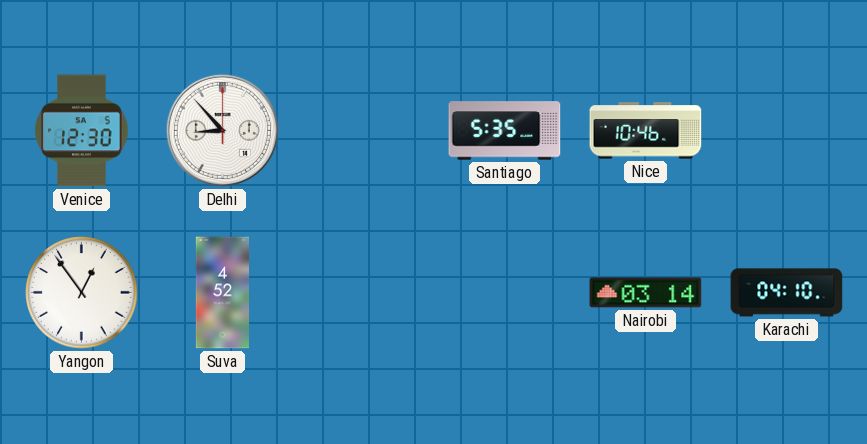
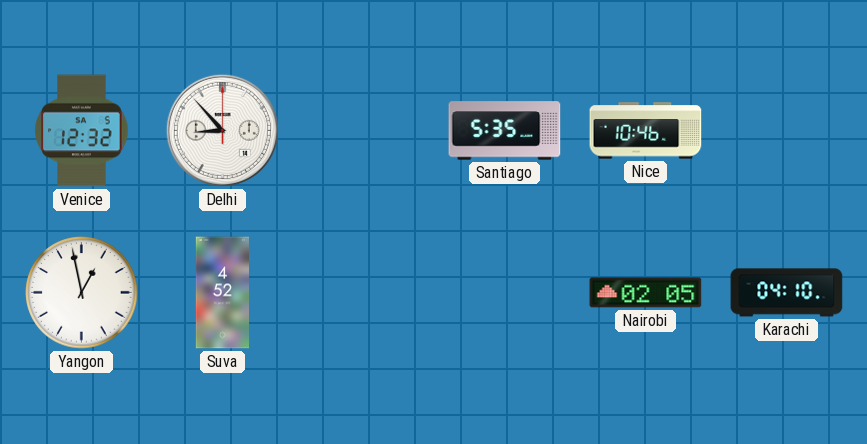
Venice: 12:30 -> 12:32 (82, 131)
Yangon: 12:54 -> 12:58 (82, 293)
Nairobi: 03:14 -> 02:05 (646, 293)
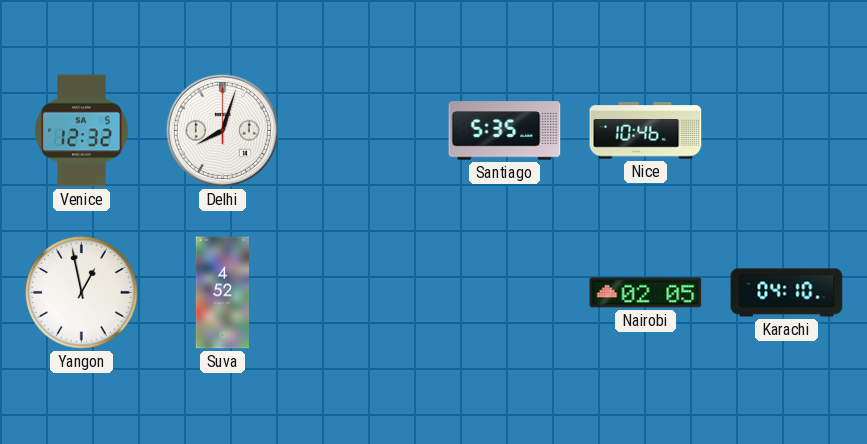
Delhi: 8:53 -> 8:03 (222, 130)
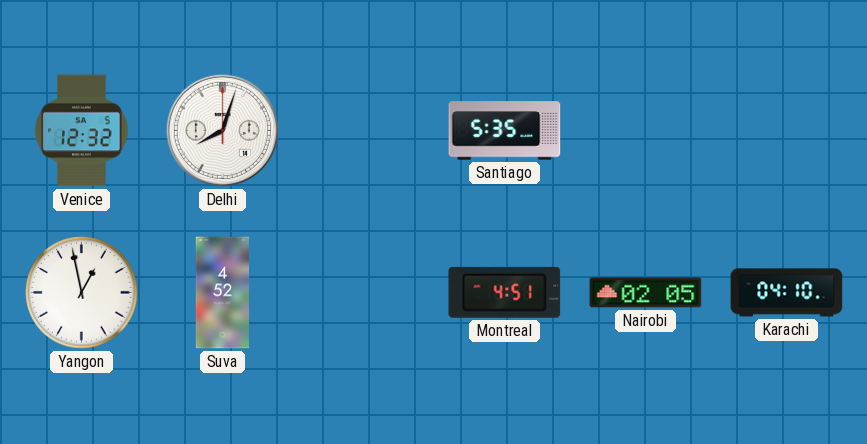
Nice: 10:46 -> none (646, 131)
Montreal: none -> 4:51 (505, 292)
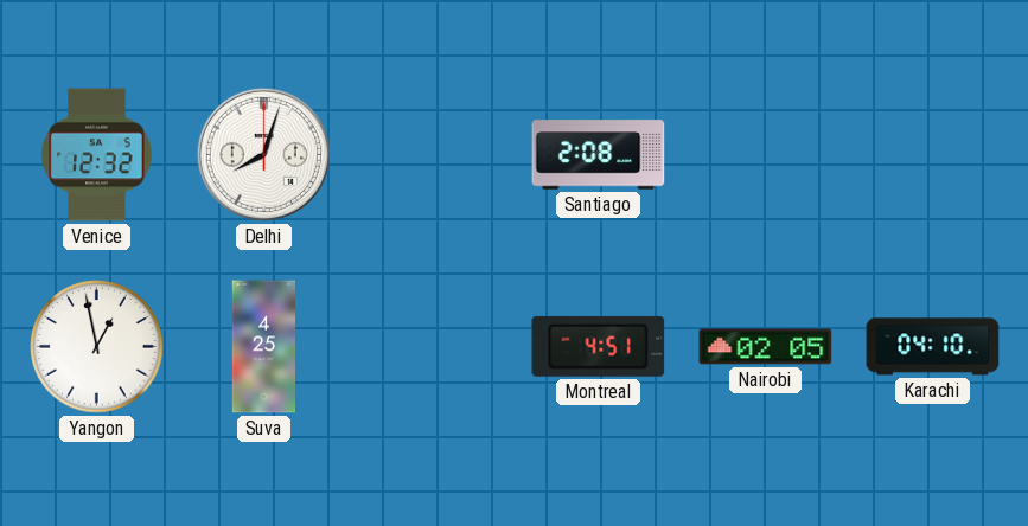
Santiago: 5:35 -> 2:08 (599, 155)
Suva: 4:52 -> 4:25 (263, 347)
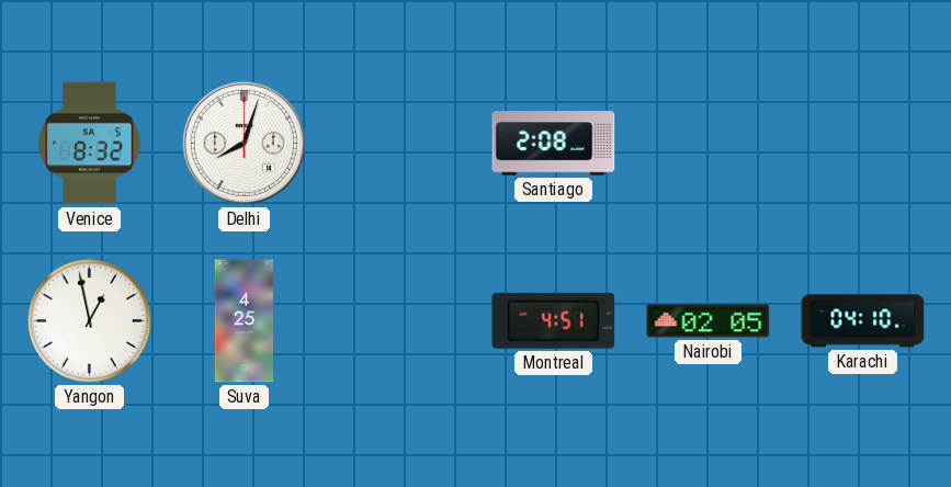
Venice: 12:32 -> 8:32 (90, 144)
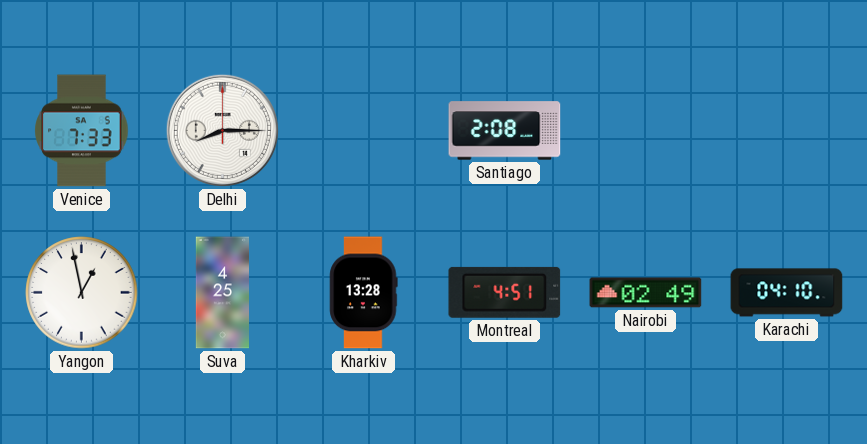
Venice: 8:32 -> 7:33 (82, 131)
Delhi: 8:03 -> 8:15 (222, 130)
Kharkiv: none -> 13:28 (364, 293)
Nairobi: 02:05 -> 02:49 (646, 293)
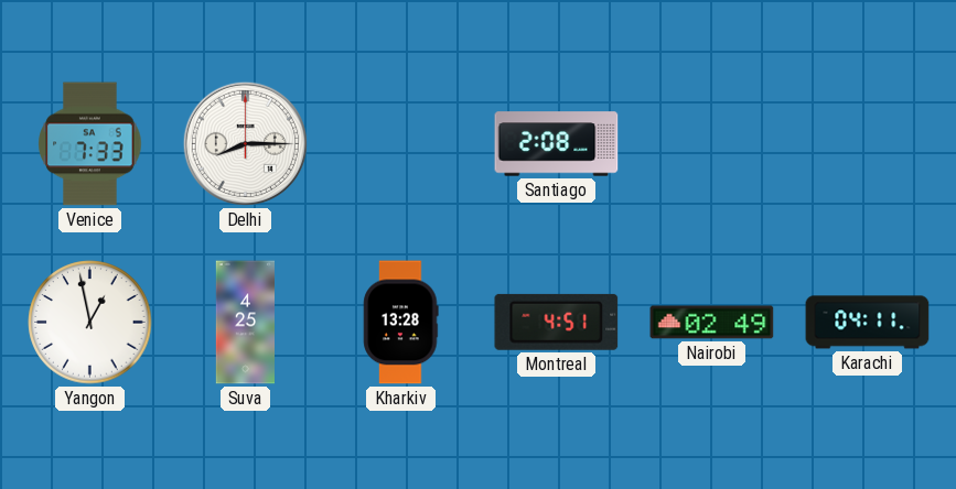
Karachi: 04:10 -> 04:11 (868, 323)
